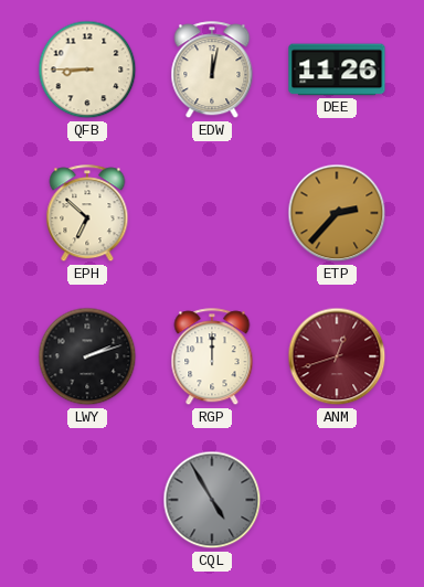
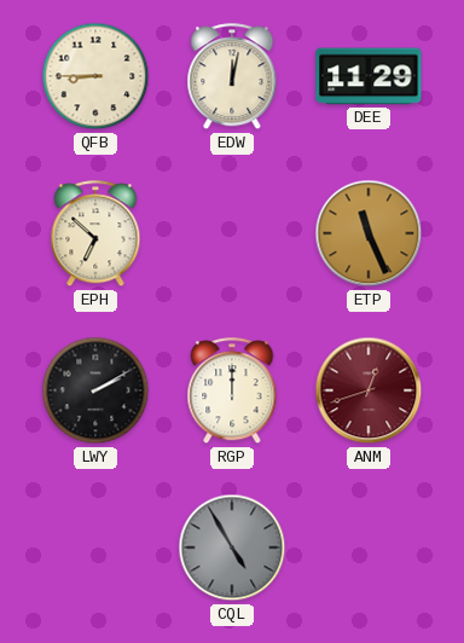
DEE: 11:26 -> 11:29 (369, 76)
ETP: 2:37 -> 11:26 (369, 233)
LWY: 2:12 -> 2:10 (95, 390)
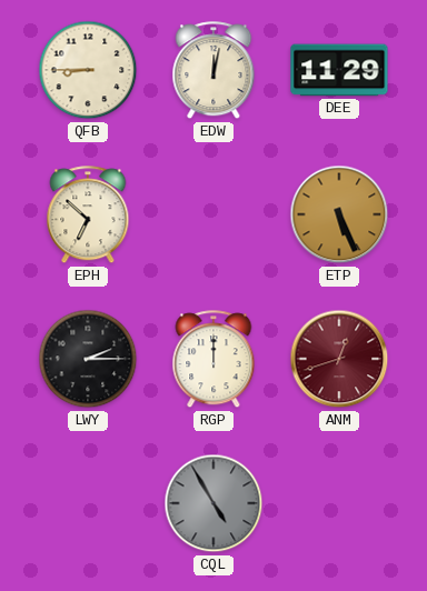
ETP: 11:26 -> 5:26 (339, 214)
LWY: 2:10 -> 2:15 (88, 359)
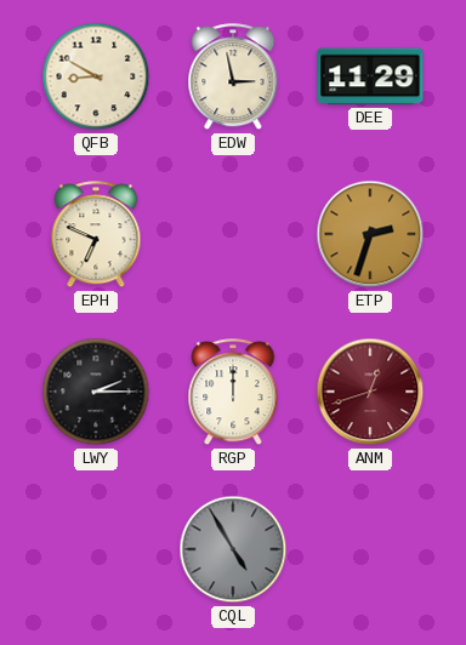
QFB: 8:45 -> 8:50 (96, 76)
EDW: 12:02 -> 2:58 (233, 78)
EPH: 6:52 -> 6:49 (96, 235)
ETP: 5:26 -> 2:33 (370, 234)
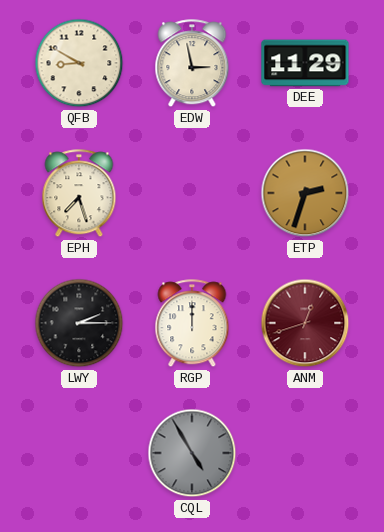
EPH: 6:49 -> 7:27 (79, 194)
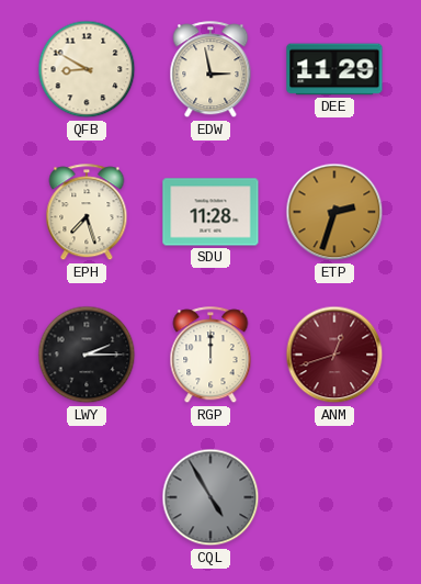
SDU: none -> 11:28 (210, 212)
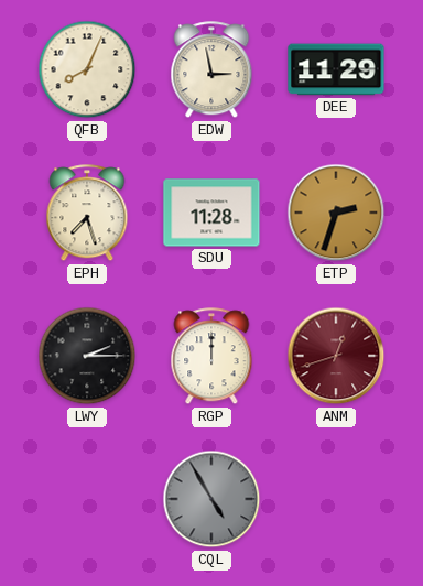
QFB: 8:50 -> 8:04 (87, 69)
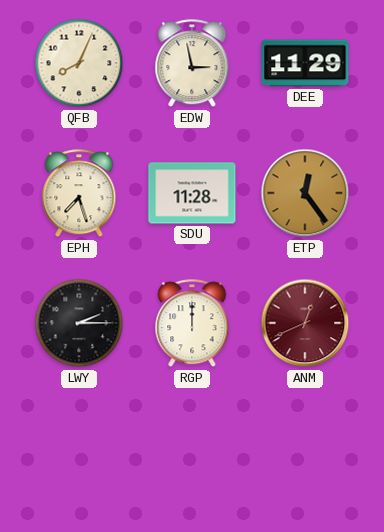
ETP: 2:33 -> 12:24 (305, 193)
ANM: 12:42 -> 12:41 (305, 323)
CQL: 4:55 -> none (211, 499)
